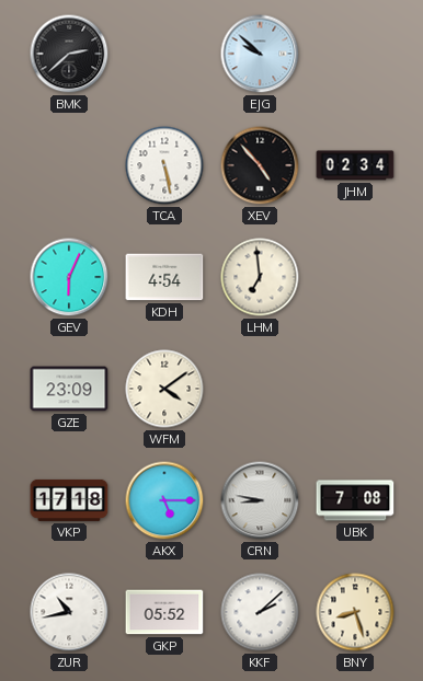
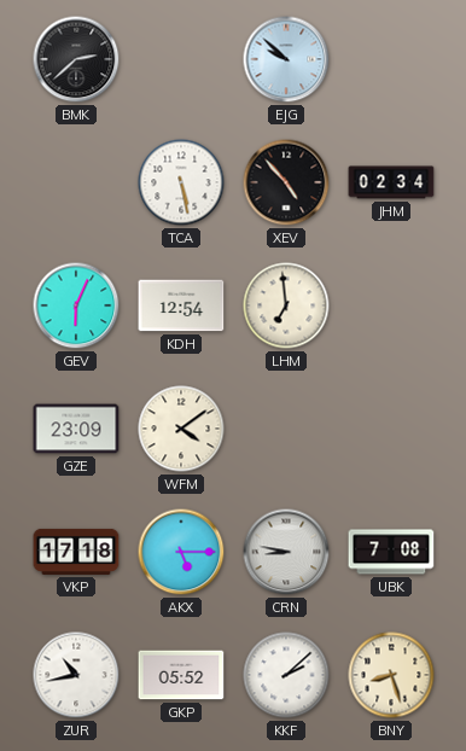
KDH: 4:54 -> 12:54 (181, 305)
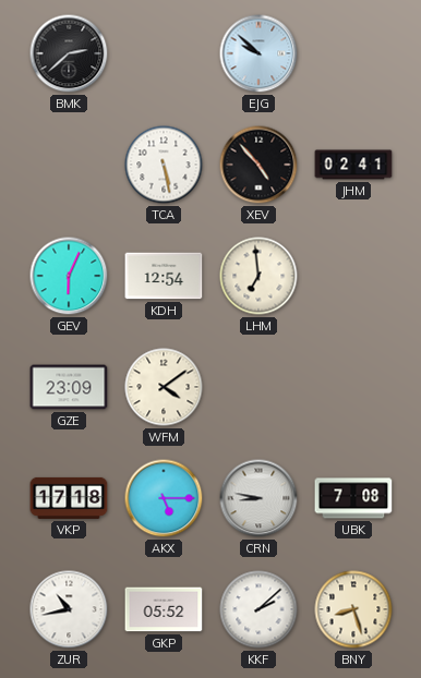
JHM: 02:34 -> 02:41 (353, 165)
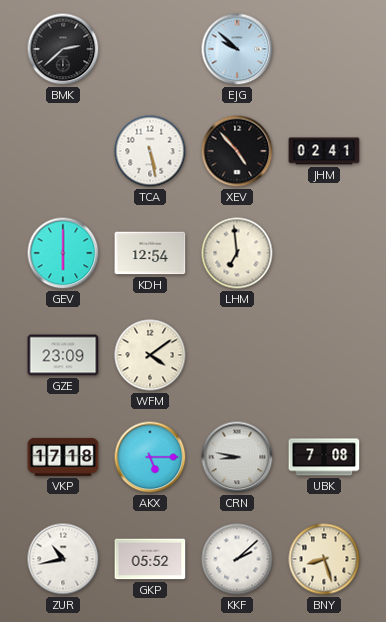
GEV: 6:04 -> 6:00 (63, 253)
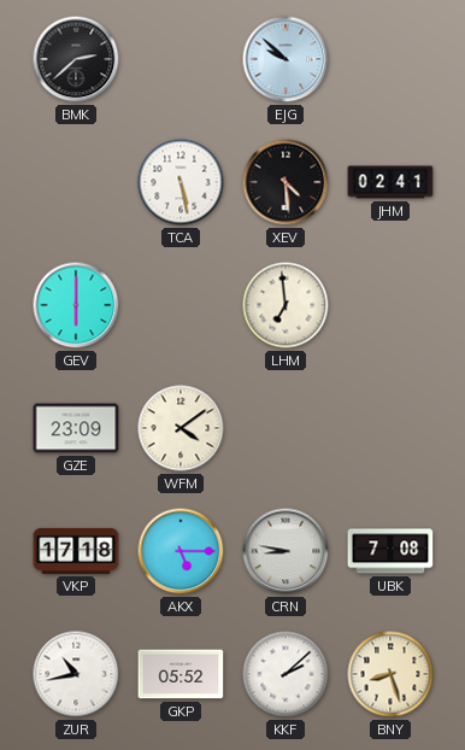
XEV: 4:53 -> 4:29 (286, 182)
KDH: 12:54 -> none (150, 253)
